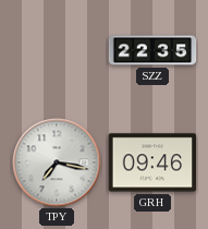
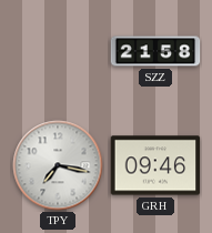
SZZ: 22:35 -> 21:58 (155, 51)
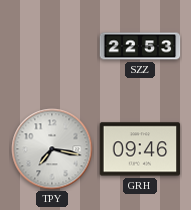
SZZ: 21:58 -> 22:53 (140, 46)
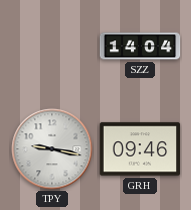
SZZ: 22:53 -> 14:04 (140, 46)
TPY: 7:17 -> 9:17 (52, 149)
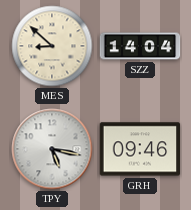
MES: none -> 8:52 (52, 46)
TPY: 9:17 -> 5:17 (52, 149)
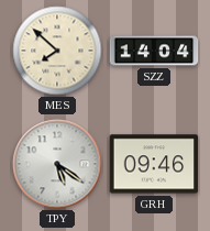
MES: 8:52 -> 7:52 (57, 51)
TPY: 5:17 -> 5:21 (57, 164)
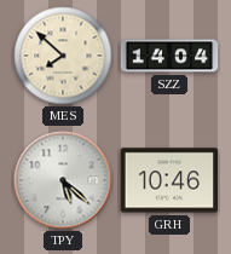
TPY: 5:21 -> 5:22 (63, 180)
GRH: 09:46 -> 10:46 (169, 180)
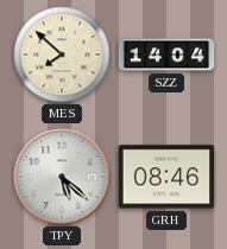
GRH: 10:46 -> 08:46 (166, 177)
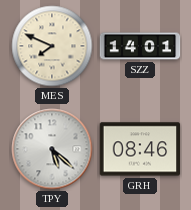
MES: 7:52 -> 7:49 (52, 46)
SZZ: 14:04 -> 14:01 (140, 46)
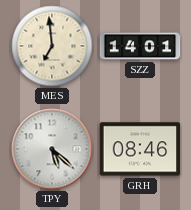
MES: 7:49 -> 6:59 (52, 46)
